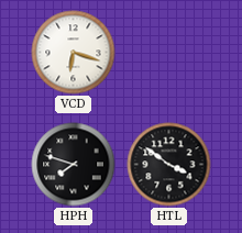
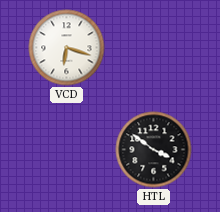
HPH: 7:48 -> none (74, 165)
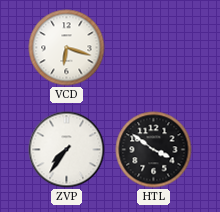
ZVP: none -> 7:36 (67, 150)
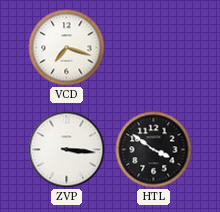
VCD: 6:18 -> 7:18 (67, 48)
ZVP: 7:36 -> 3:16 (67, 150)
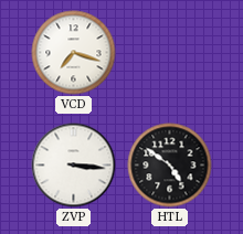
HTL: 3:51 -> 4:51 (170, 166)
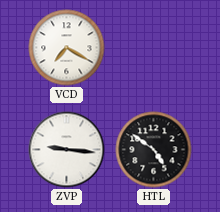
VCD: 7:18 -> 7:20 (67, 48)
ZVP: 3:16 -> 9:16 (67, 150)
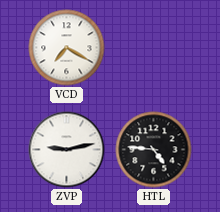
ZVP: 9:16 -> 9:13 (67, 150)
HTL: 4:51 -> 4:46 (154, 150)
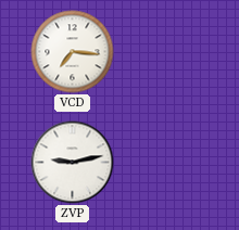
VCD: 7:20 -> 7:16 (73, 52)
HTL: 4:46 -> none (154, 150)
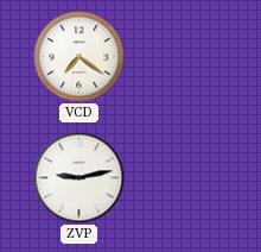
VCD: 7:16 -> 7:21 (79, 57)
